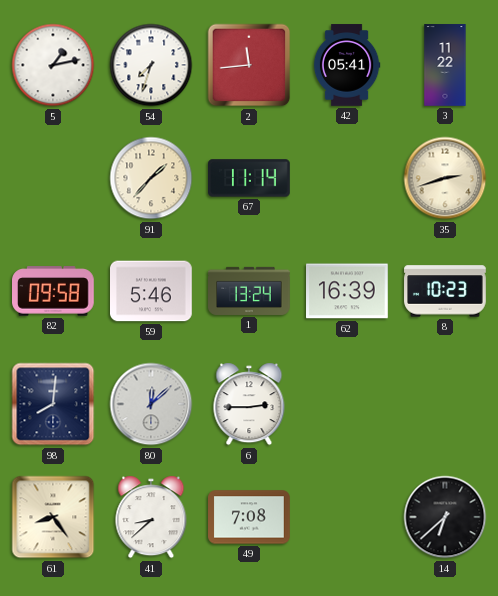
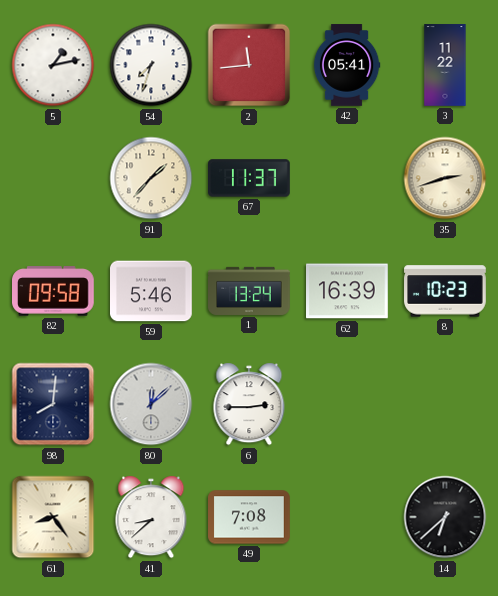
67: 11:14 -> 11:37 (249, 178)
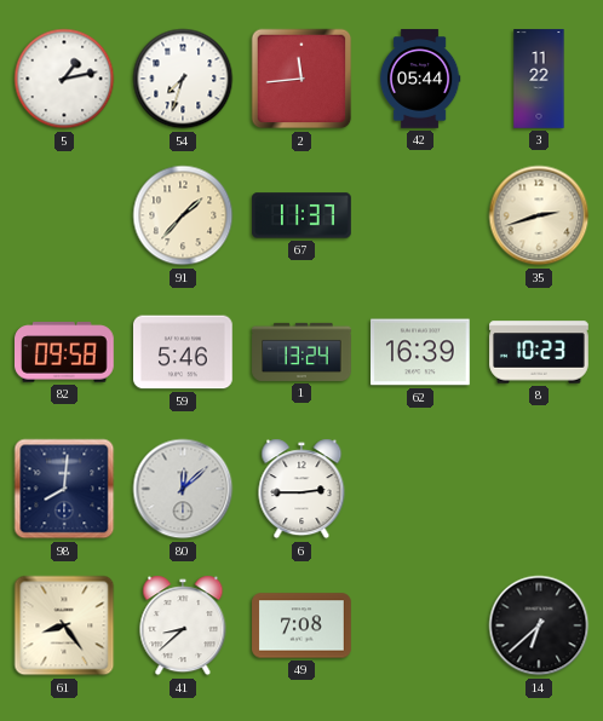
42: 05:41 -> 05:44 (420, 79)
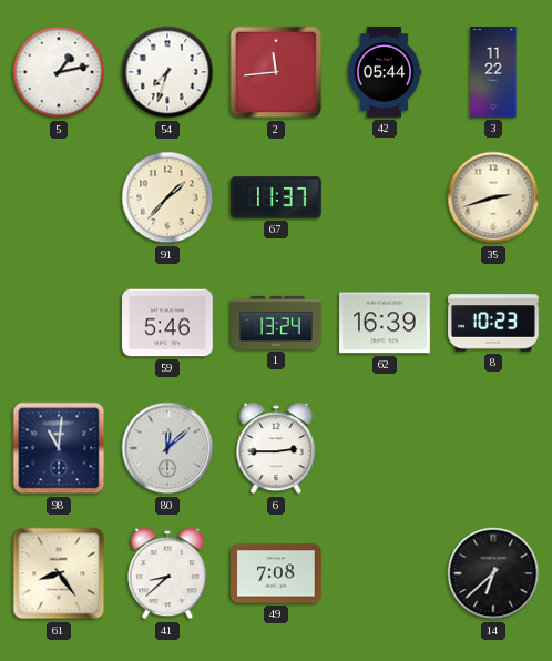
82: 09:58 -> none (65, 352)
98: 8:01 -> 11:01 (59, 448)
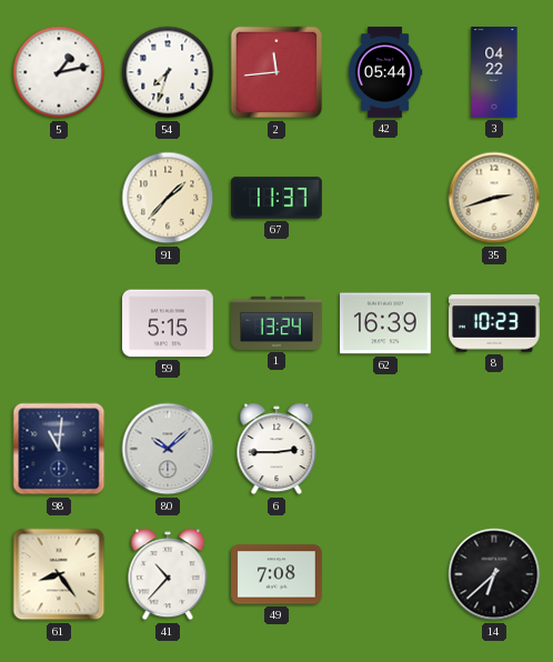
3: 11:22 -> 04:22 (494, 72)
59: 5:46 -> 5:15 (168, 323)
80: 12:08 -> 10:08 (168, 449)
41: 8:38 -> 10:37 (168, 574)
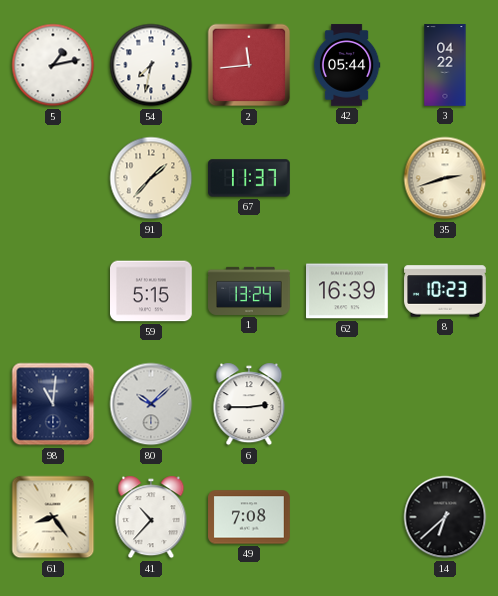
54: 7:33 -> 7:32 (151, 65)
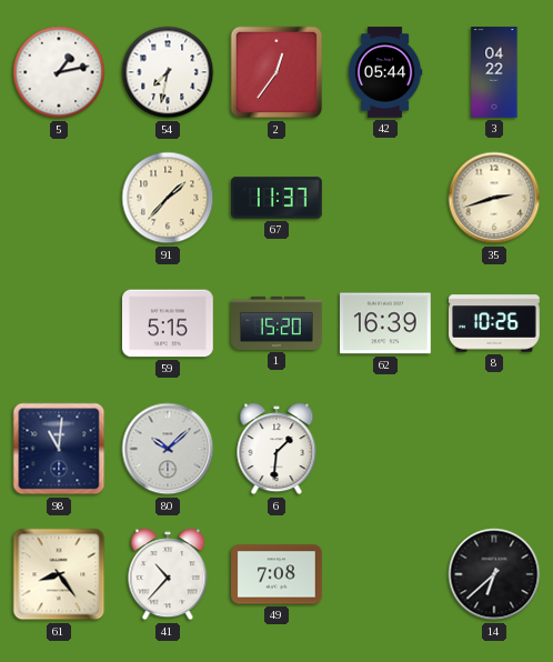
2: 11:44 -> 12:36 (276, 72)
1: 13:24 -> 15:20 (276, 323)
8: 10:23 -> 10:26 (494, 323)
6: 2:45 -> 1:31 (276, 449)
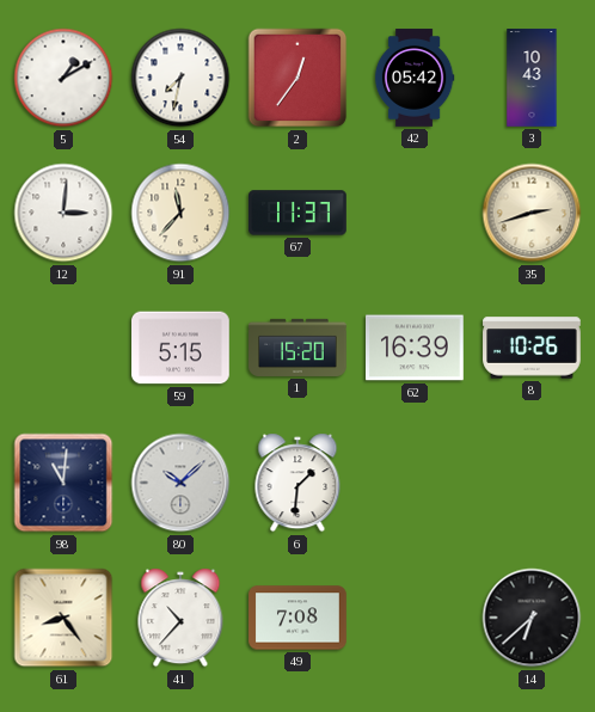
5: 1:13 -> 1:10 (63, 78)
42: 05:44 -> 05:42 (415, 78)
3: 04:22 -> 10:43 (532, 78)
12: none -> 3:01 (63, 213)
91: 1:37 -> 11:37 (180, 213)
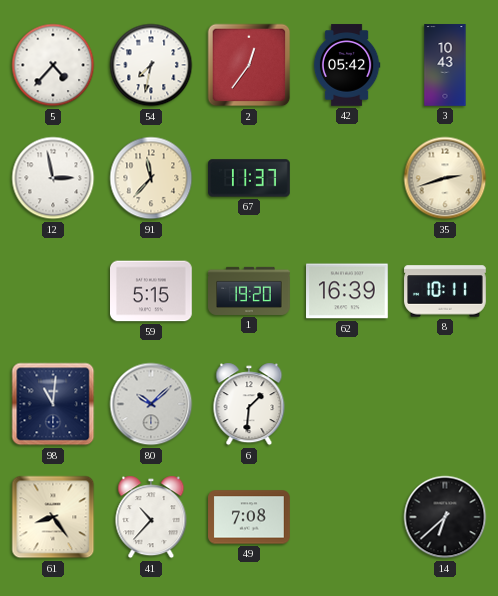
5: 1:10 -> 4:37 (53, 65)
12: 3:01 -> 2:58 (53, 178)
1: 15:20 -> 19:20 (249, 291)
8: 10:26 -> 10:11 (445, 291)
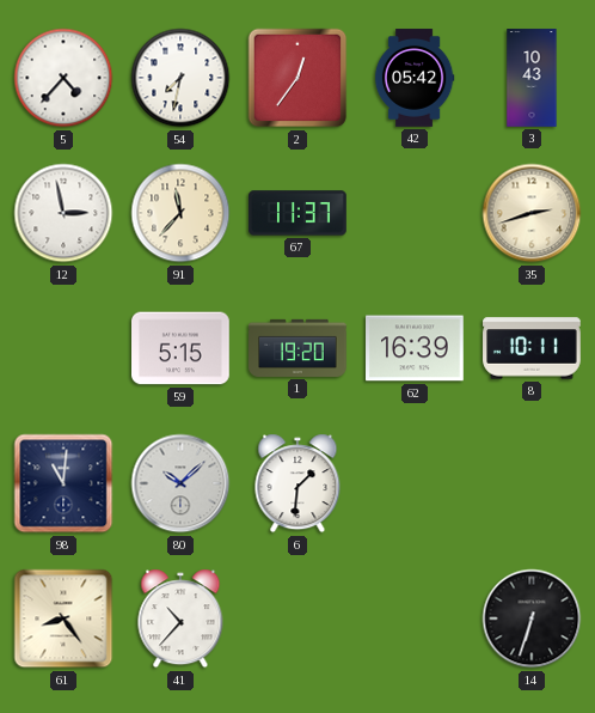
49: 7:08 -> none (249, 517)
14: 6:38 -> 6:33 (532, 618)
